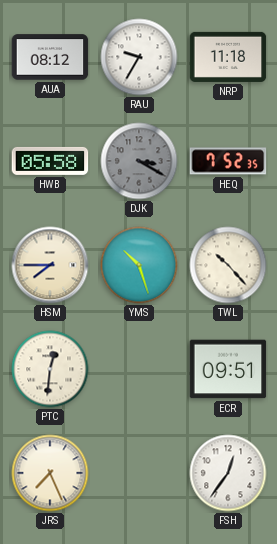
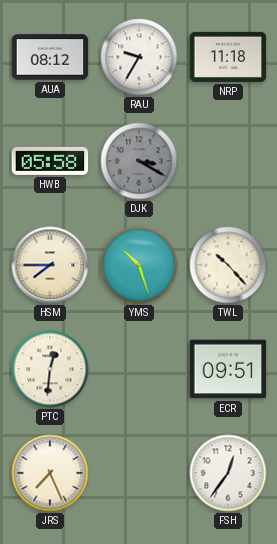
HEQ: 7:52 -> none (228, 161)
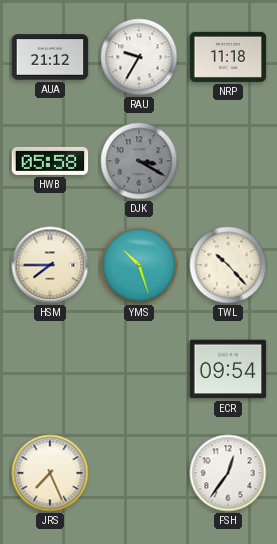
AUA: 08:12 -> 21:12 (50, 57)
PTC: 12:31 -> none (50, 369)
ECR: 09:51 -> 09:54 (228, 369)
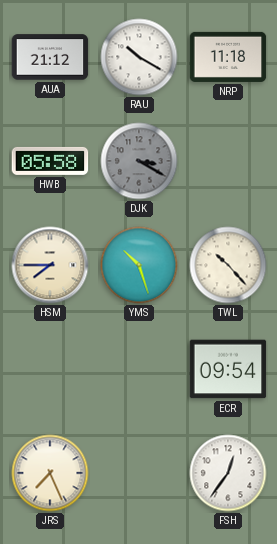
RAU: 9:35 -> 10:20 (139, 57)
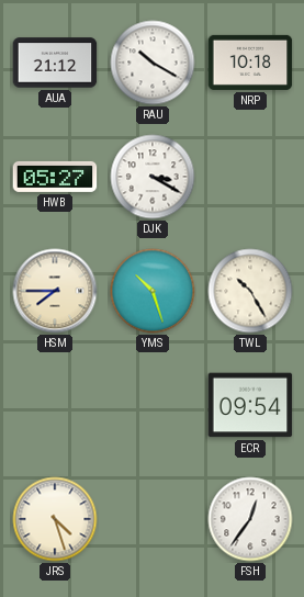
NRP: 11:18 -> 10:18 (250, 63)
HWB: 05:58 -> 05:27 (55, 177)
DJK dial: grey -> white (153, 177)
TWL: 10:23 -> 10:25 (250, 291)
JRS: 7:26 -> 4:27 (55, 519)
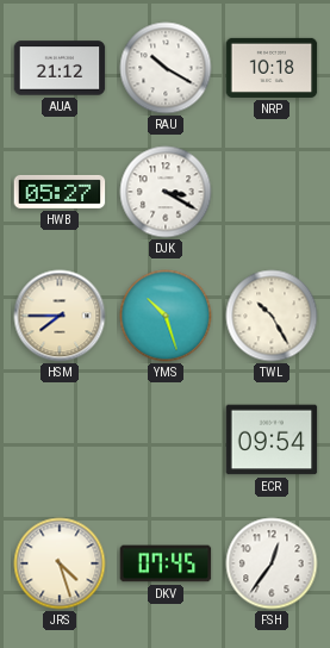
DKV: none -> 07:45 (166, 563)
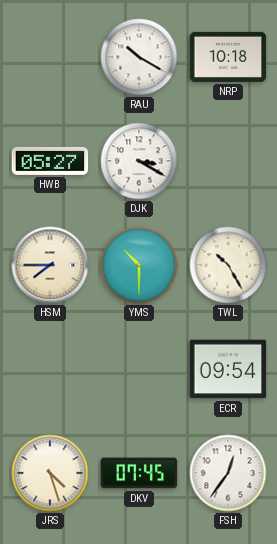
AUA: 21:12 -> none (60, 68)
YMS: 10:27 -> 10:30 (139, 265)
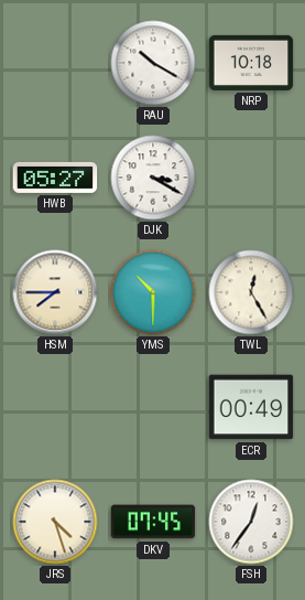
TWL: 10:25 -> 12:25 (251, 292)
ECR: 09:54 -> 00:49 (251, 407)
